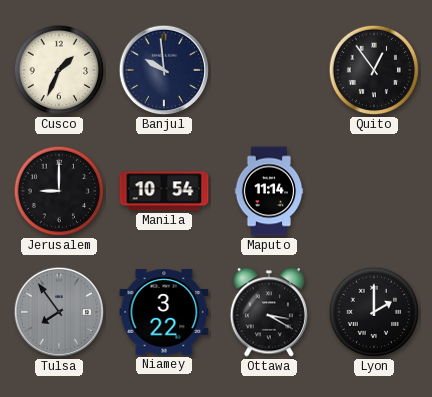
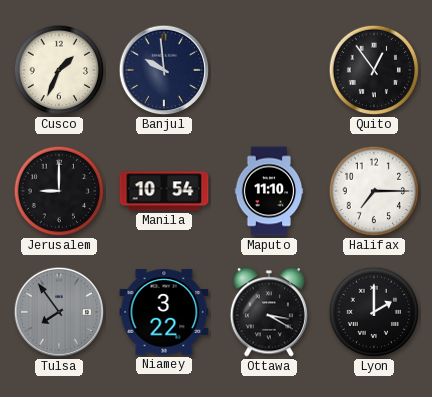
Maputo: 11:14 -> 11:10 (269, 191)
Halifax: none -> 7:15 (374, 191)
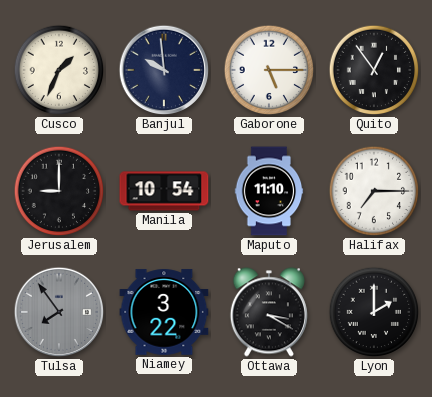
Gaborone: none -> 5:15 (269, 70)
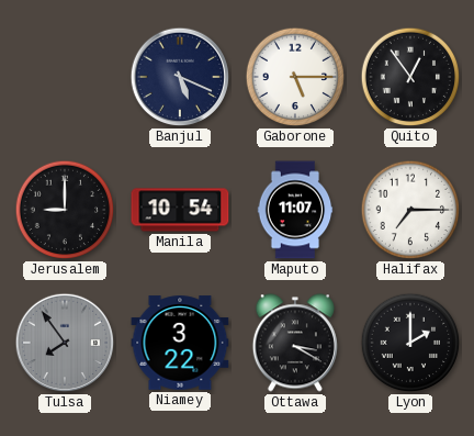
Cusco: 1:34 -> none (59, 70)
Banjul: 9:59 -> 5:19 (180, 77)
Maputo: 11:10 -> 11:07 (295, 210)
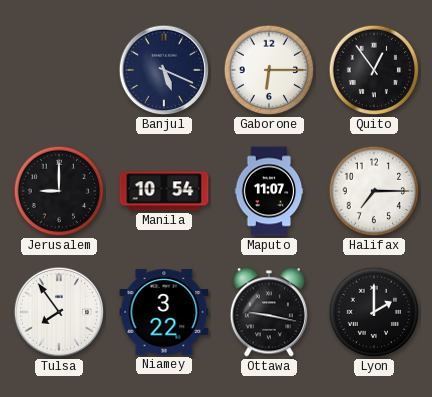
Gaborone: 5:15 -> 6:15 (269, 70)
Tulsa dial: grey -> white (59, 312)
Ottawa: 3:20 -> 9:17 (269, 312)
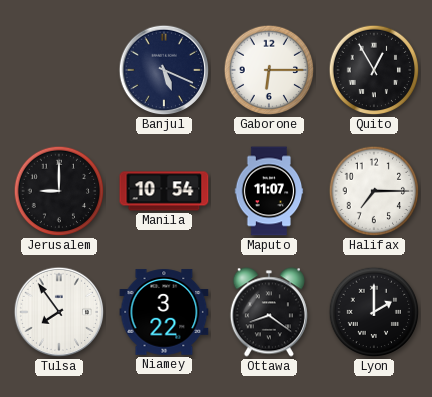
Quito: 12:54 -> 12:55 (374, 70)
Ottawa: 9:17 -> 8:21 (269, 312)
